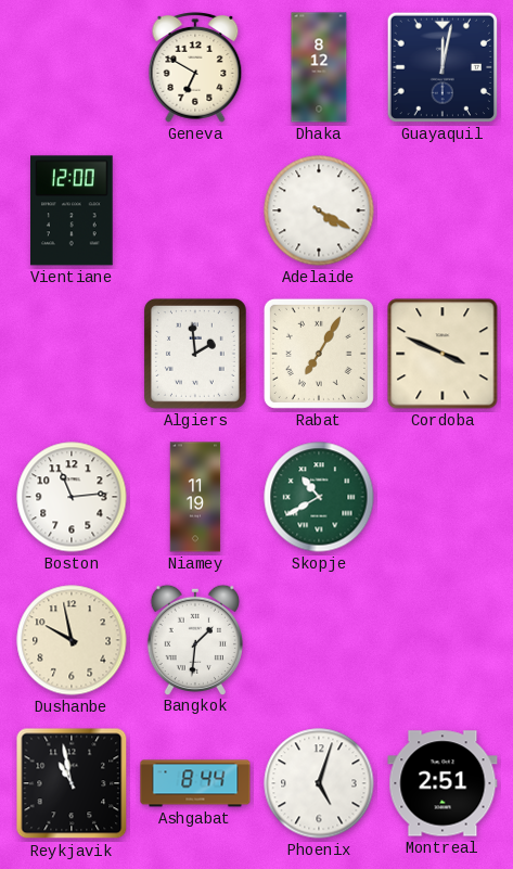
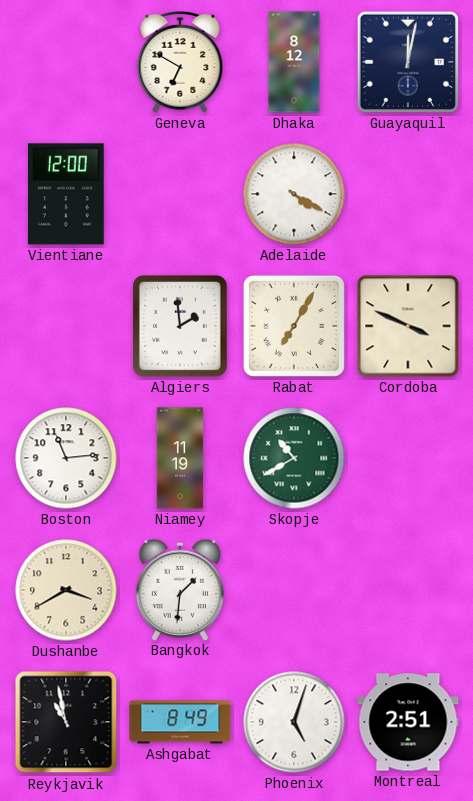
Dushanbe: 9:58 -> 3:40 (66, 590)
Ashgabat: 8:44 -> 8:49 (180, 722)
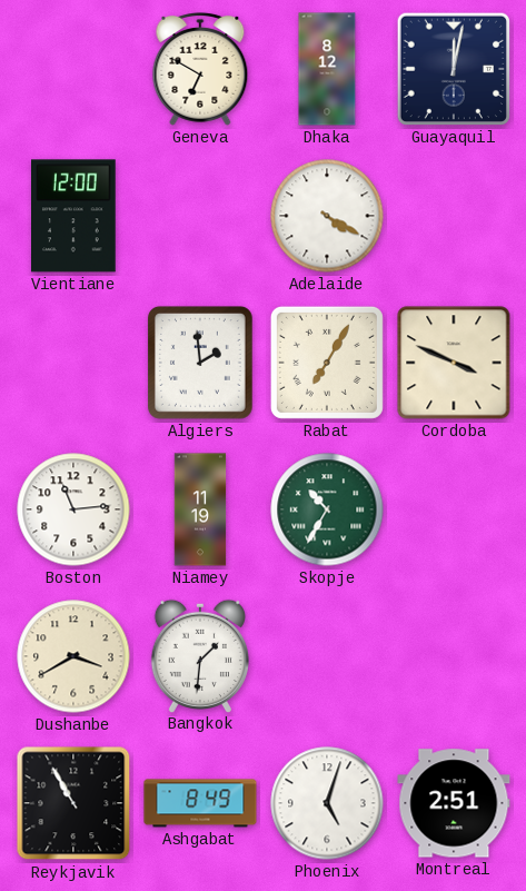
Skopje: 10:40 -> 10:35 (327, 509)
Reykjavik: 10:58 -> 10:55 (73, 803)
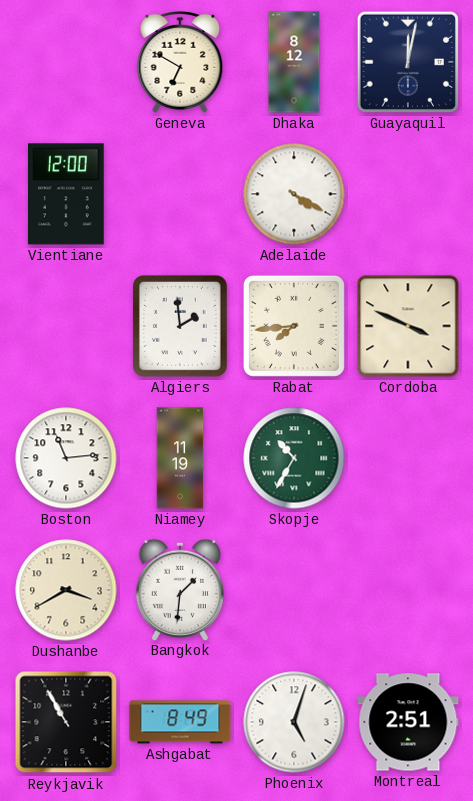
Rabat: 7:05 -> 7:44 (294, 326)
